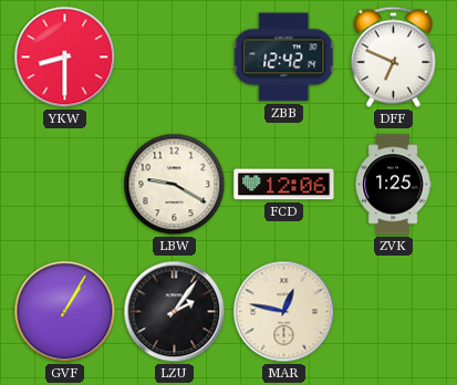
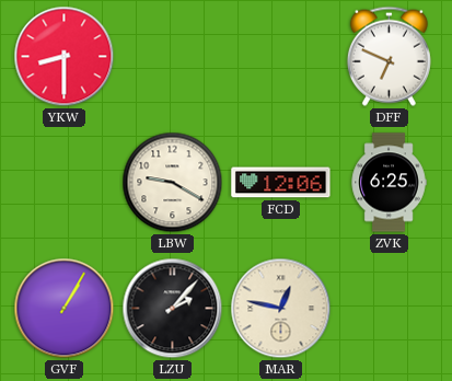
ZBB: 12:42 -> none (284, 58)
ZVK: 1:25 -> 6:25 (389, 183)
LZU: 2:06 -> 2:07 (173, 309)
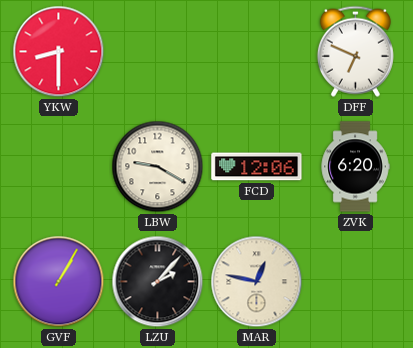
ZVK: 6:25 -> 6:20 (355, 167)
